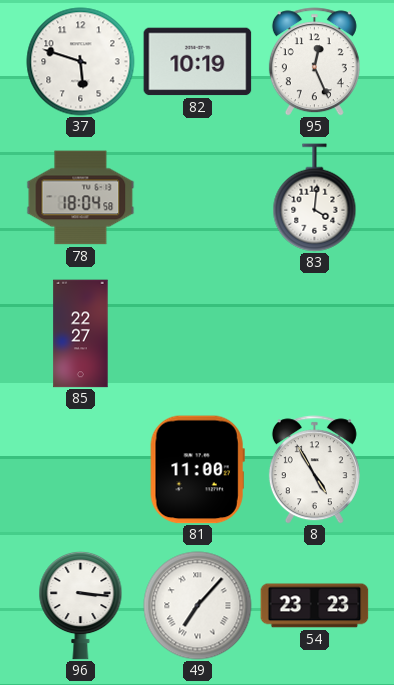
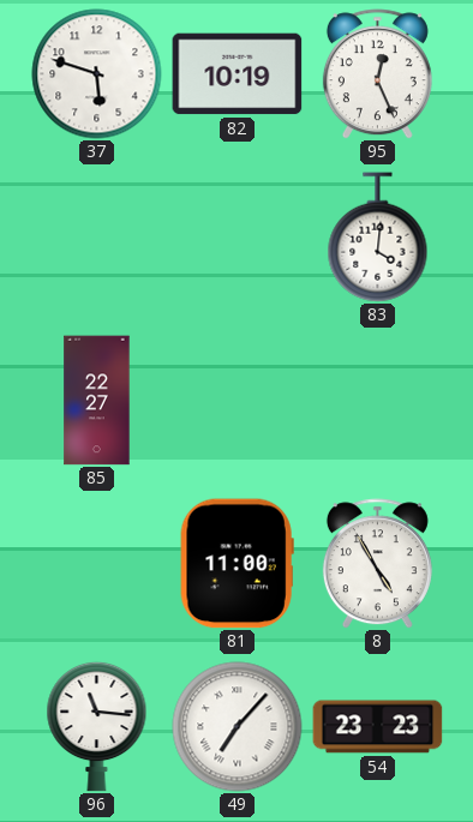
78: 18:04 -> none (81, 198)
96: 3:16 -> 11:16 (97, 726)
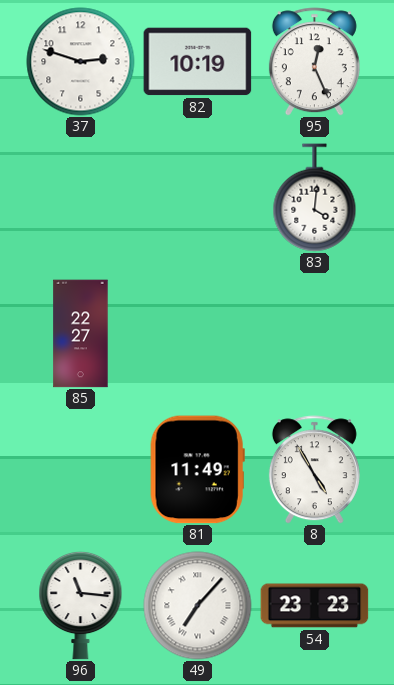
37: 5:48 -> 2:48 (81, 62)
81: 11:00 -> 11:49 (197, 470)
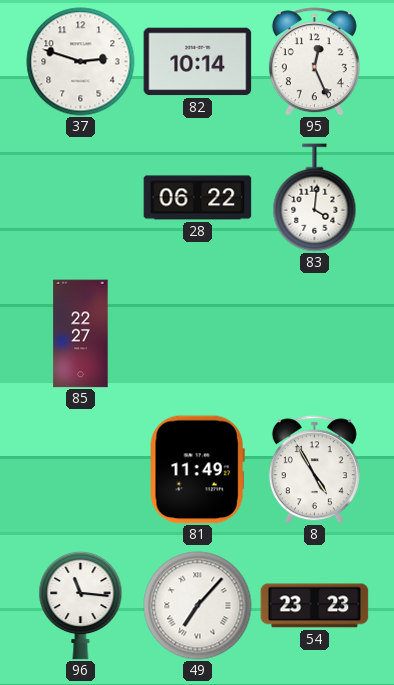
82: 10:19 -> 10:14 (198, 62)
28: none -> 06:22 (198, 198)
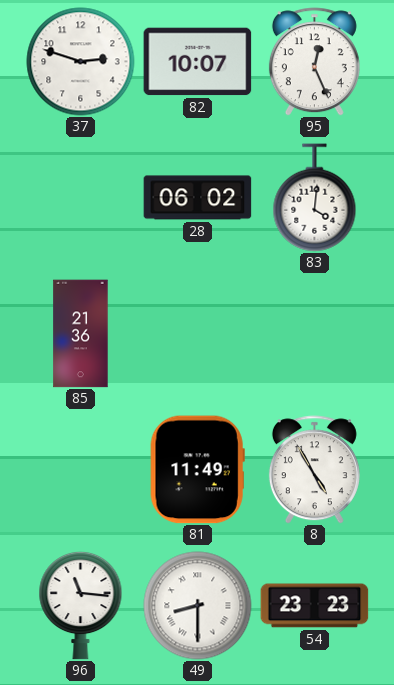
82: 10:14 -> 10:07 (198, 62)
28: 06:22 -> 06:02 (198, 198)
85: 22:27 -> 21:36 (81, 334)
49: 7:07 -> 8:30 (198, 606)
